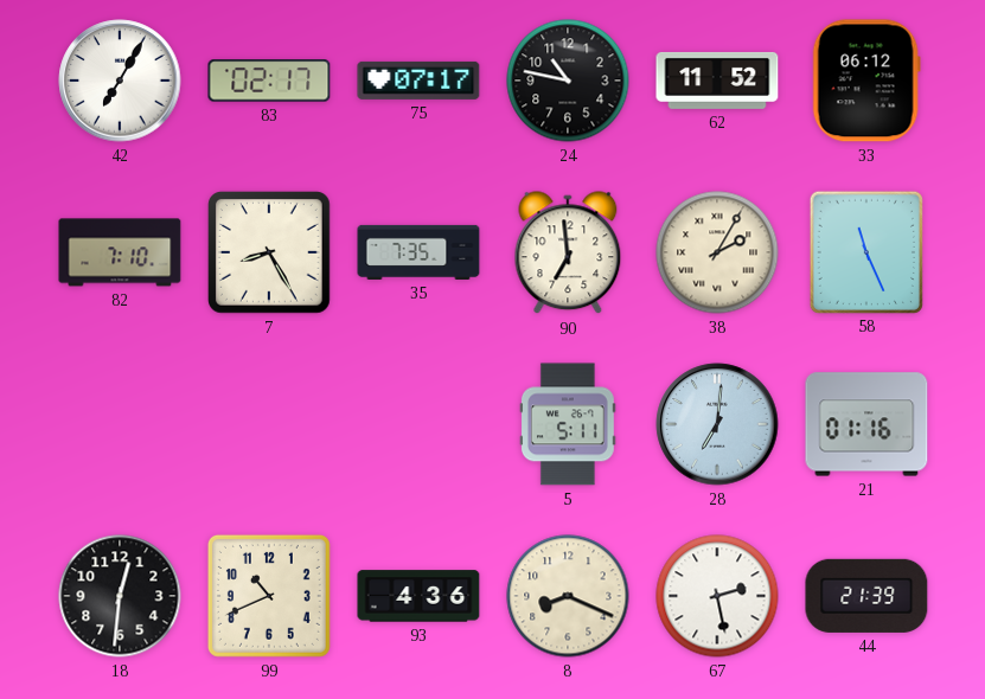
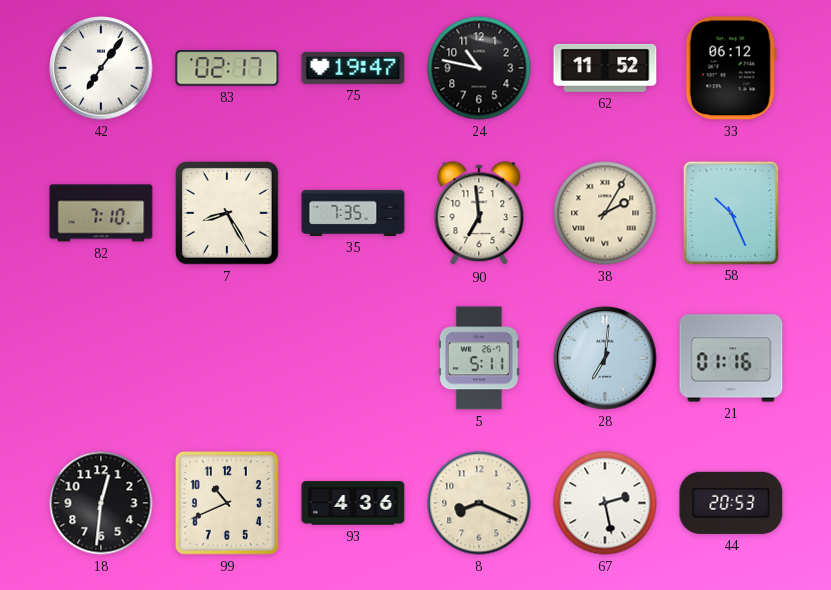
42: 7:05 -> 7:06 (101, 68)
75: 07:17 -> 19:47 (353, 68)
58: 11:26 -> 10:26 (731, 212)
44: 21:39 -> 20:53 (731, 503)
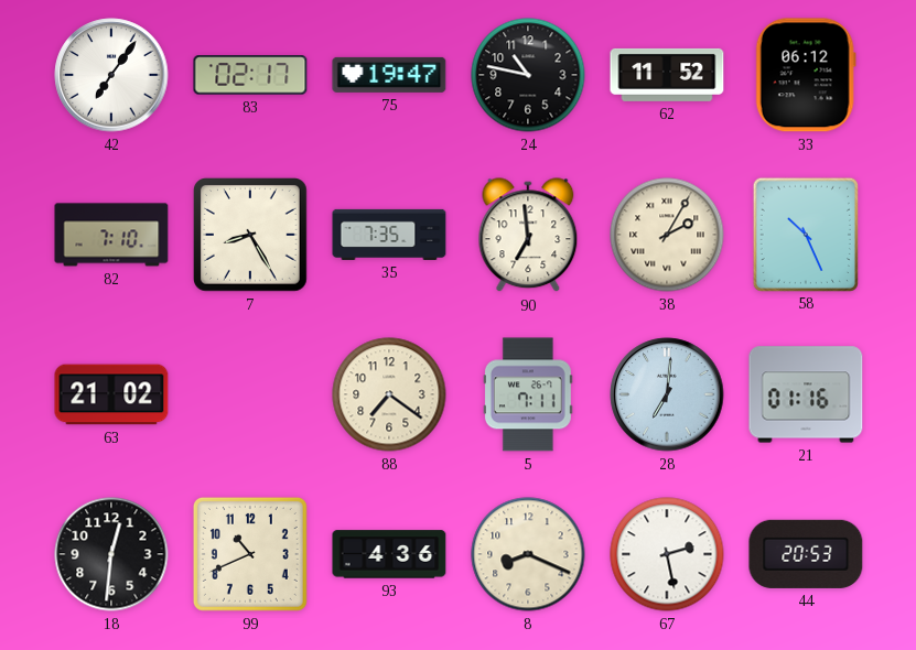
63: none -> 21:02 (111, 394)
88: none -> 7:21 (389, 394)
5: 5:11 -> 7:11 (528, 394)
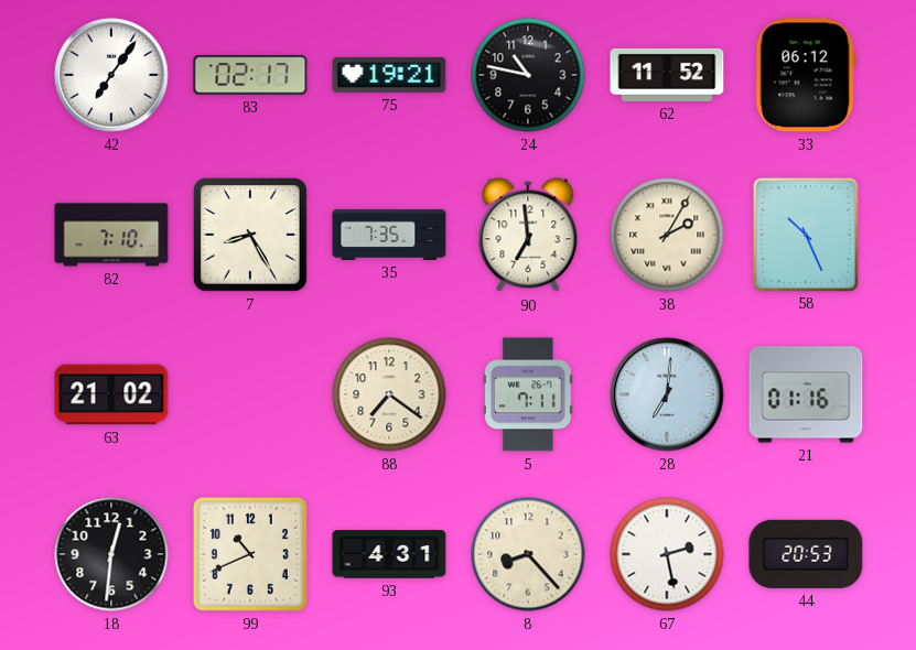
75: 19:47 -> 19:21 (389, 75)
93: 4:36 -> 4:31 (389, 554)
8: 8:19 -> 8:23 (528, 554)
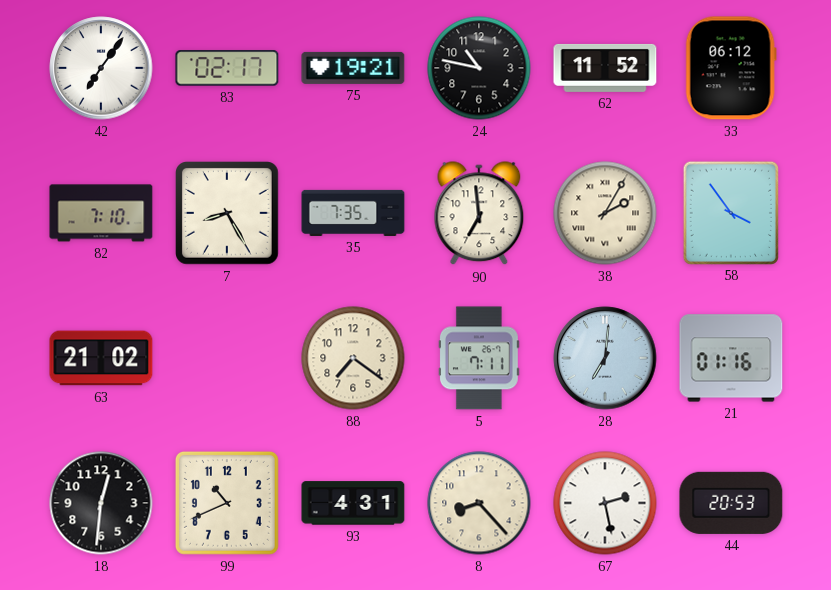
58: 10:26 -> 3:54 (731, 212)
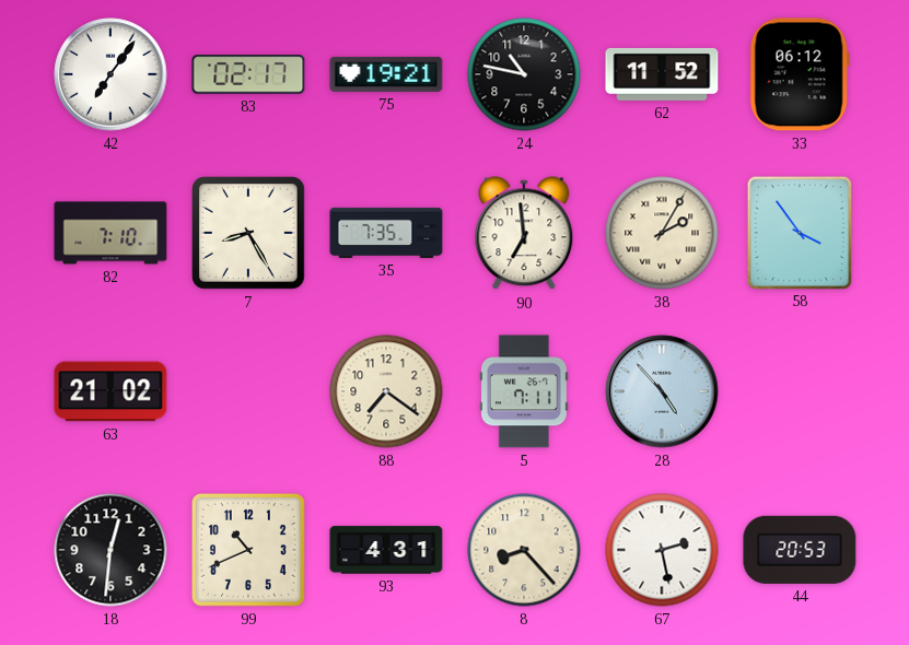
28: 7:01 -> 4:53 (662, 391)
21: 01:16 -> none (731, 358)
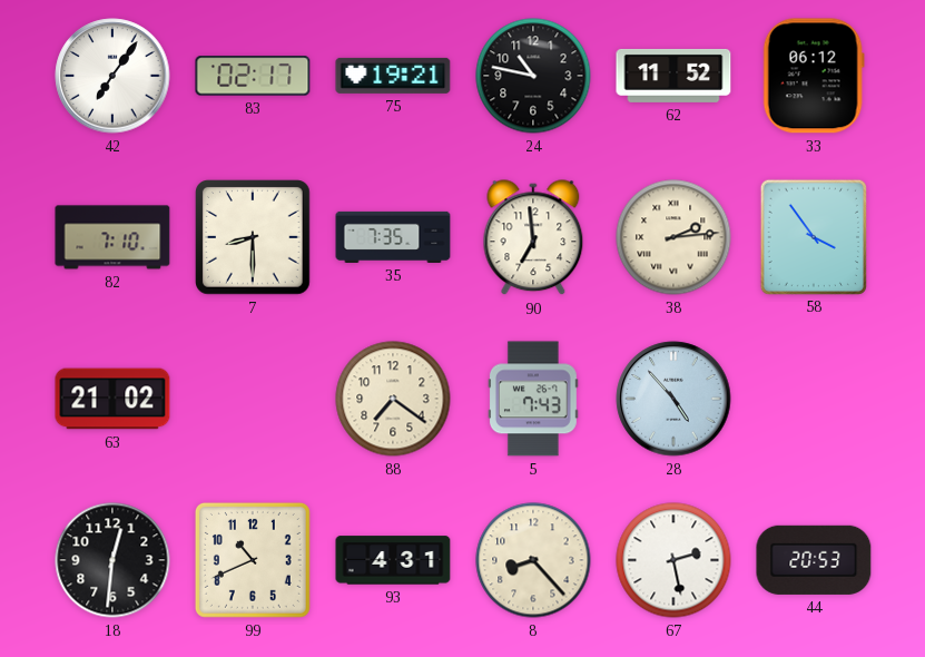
7: 8:25 -> 8:30 (254, 238)
38: 2:05 -> 2:14 (673, 237)
5: 7:11 -> 7:43 (533, 399)
